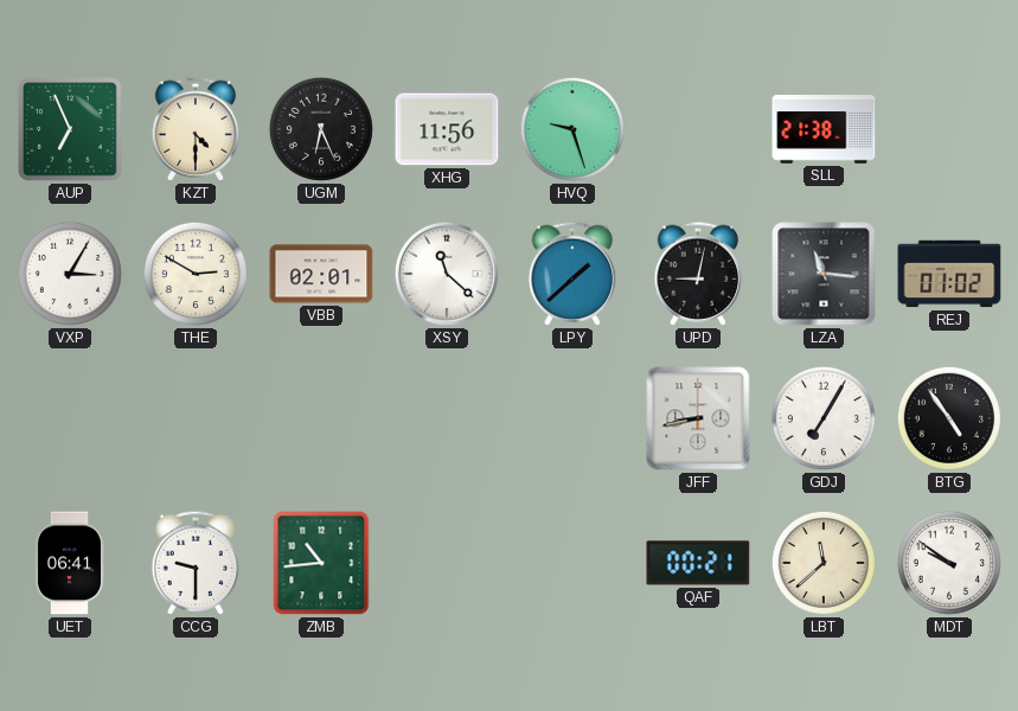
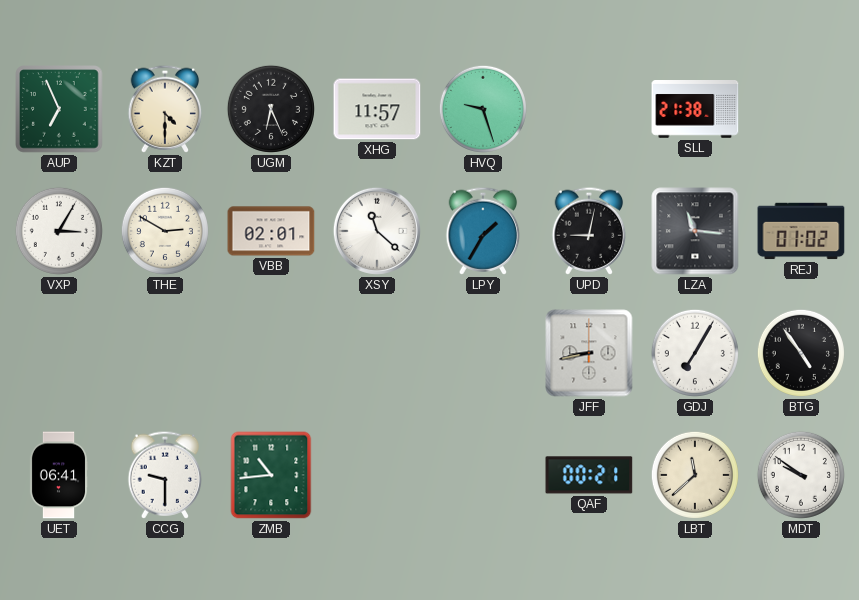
XHG: 11:56 -> 11:57 (377, 109)
LPY: 1:38 -> 1:35 (483, 231)
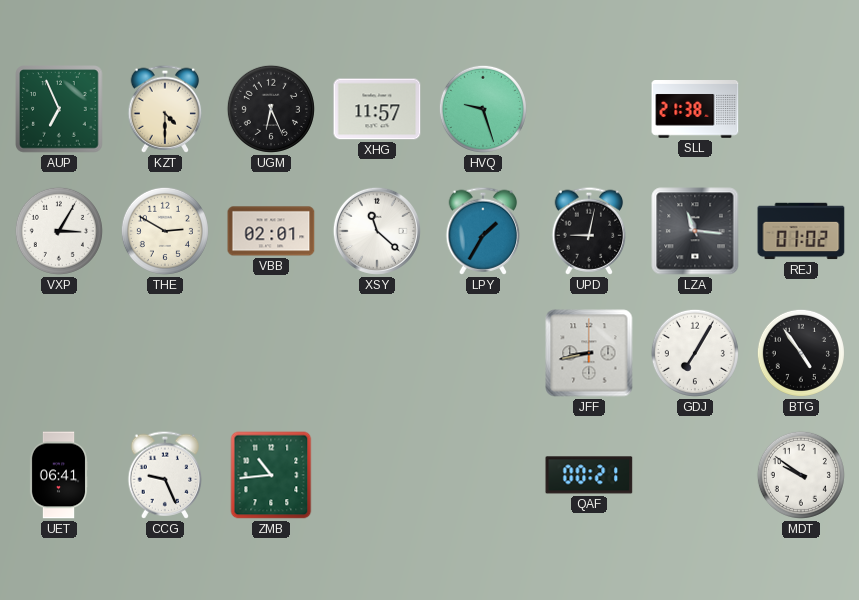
CCG: 9:30 -> 9:26 (165, 475)
LBT: 11:38 -> none (695, 475)
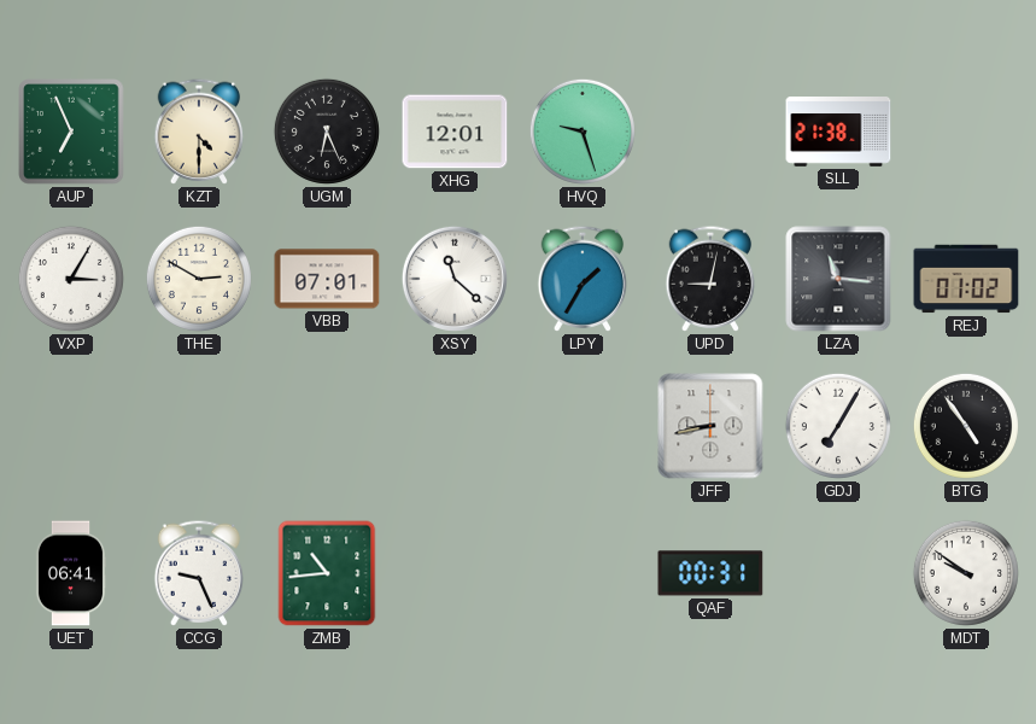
XHG: 11:57 -> 12:01 (455, 132)
VBB: 02:01 -> 07:01 (327, 279)
QAF: 00:21 -> 00:31 (710, 573)
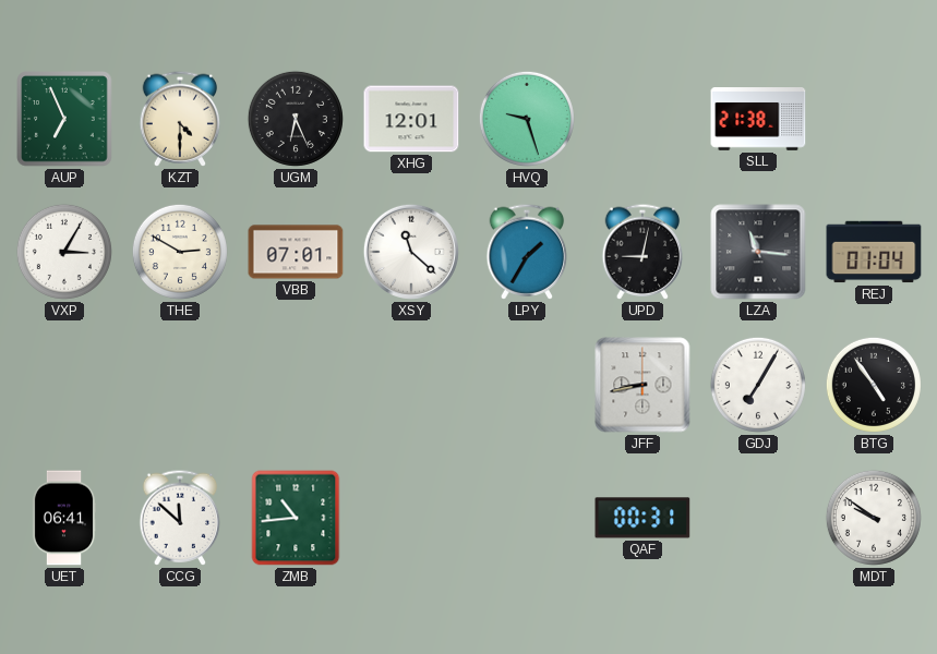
REJ: 01:02 -> 01:04 (874, 252)
CCG: 9:26 -> 11:52 (180, 518)
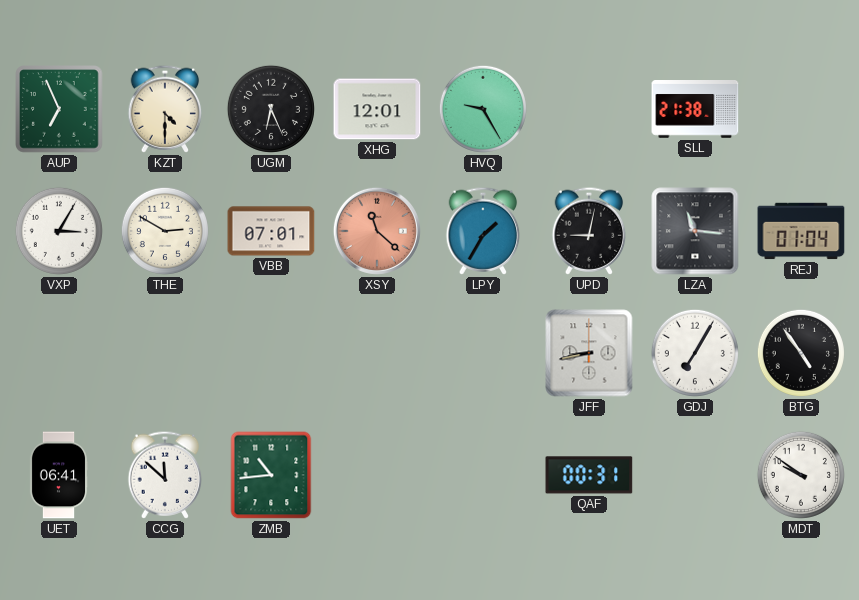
HVQ: 9:27 -> 9:25 (483, 109)
XSY dial: white -> salmon (377, 231)
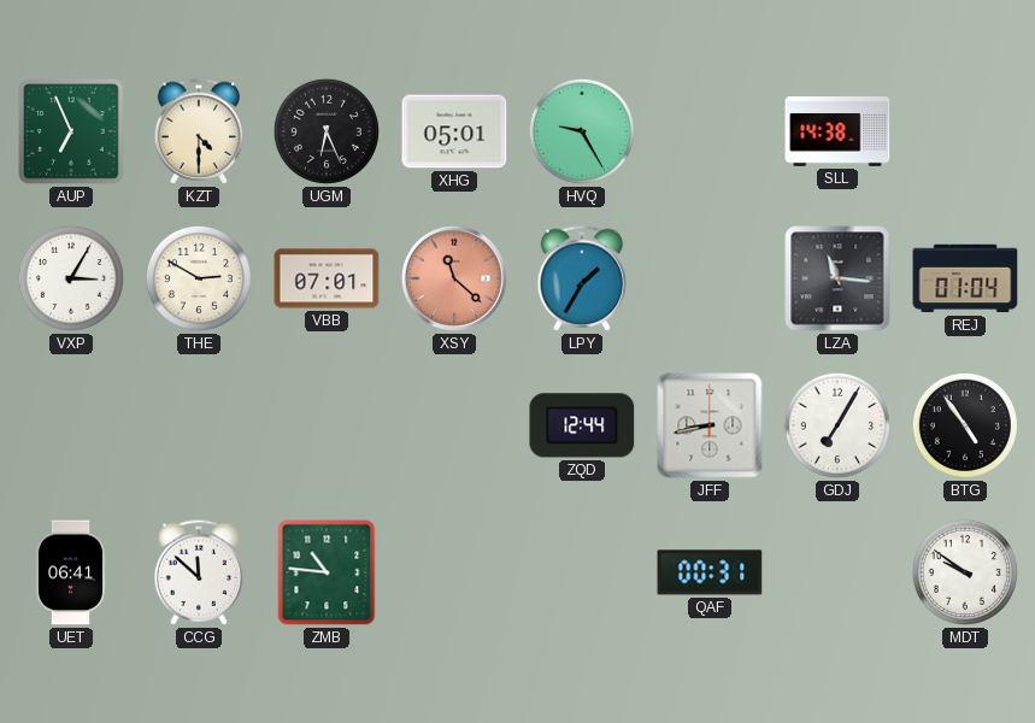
XHG: 12:01 -> 05:01 (454, 131)
SLL: 21:38 -> 14:38 (837, 133)
UPD: 9:02 -> none (589, 231)
ZQD: none -> 12:44 (582, 425)
ZMB: 10:44 -> 10:46 (327, 572)
